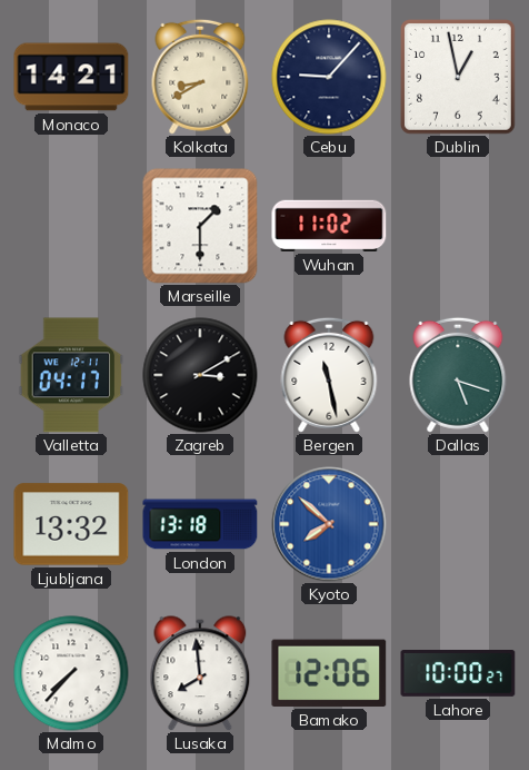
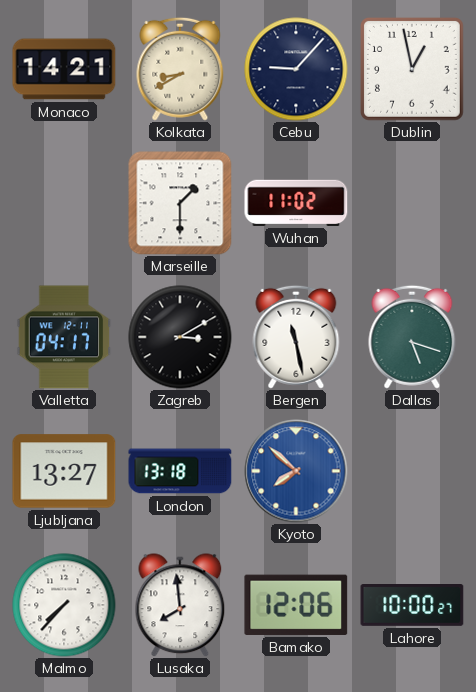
Ljubljana: 13:32 -> 13:27 (64, 471)
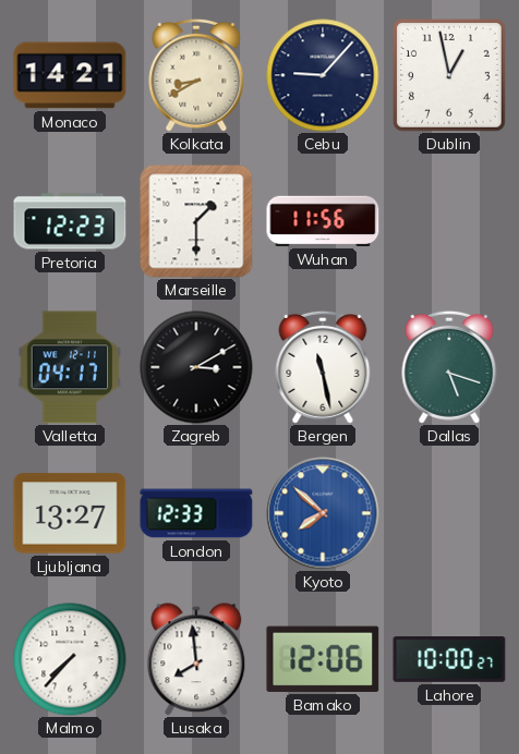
Pretoria: none -> 12:23 (70, 221)
Wuhan: 11:02 -> 11:56 (323, 221)
London: 13:18 -> 12:33 (196, 513)
